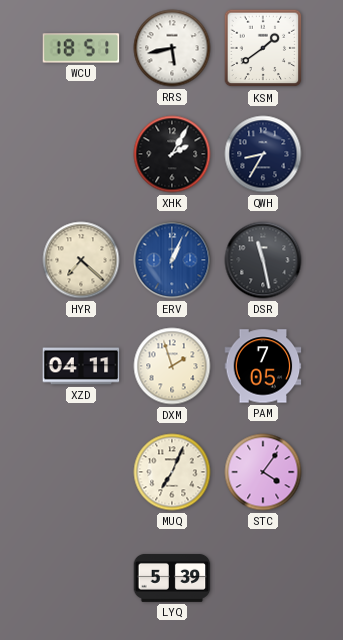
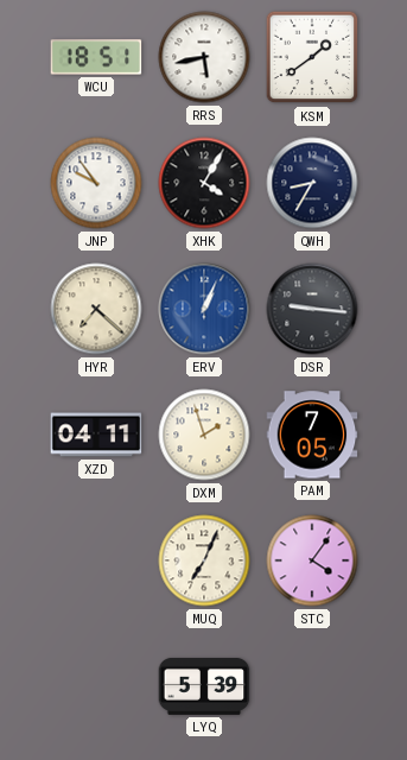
JNP: none -> 9:54 (96, 183)
XHK: 2:05 -> 4:05 (204, 183)
DSR: 11:28 -> 9:16 (312, 309)
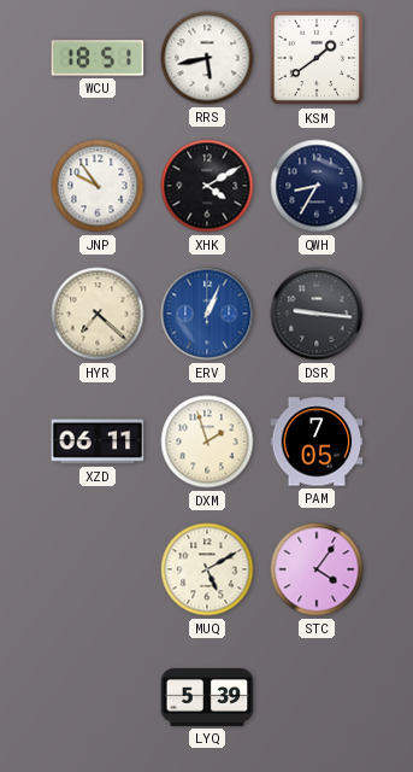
XHK: 4:05 -> 4:10 (207, 186)
XZD: 04:11 -> 06:11 (98, 441)
MUQ: 7:04 -> 5:10 (207, 569)
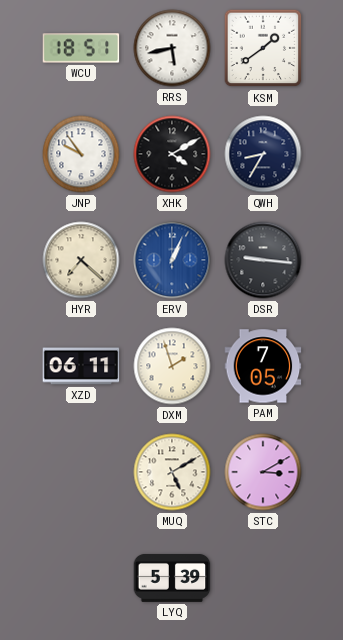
STC: 4:06 -> 3:10 (263, 472)
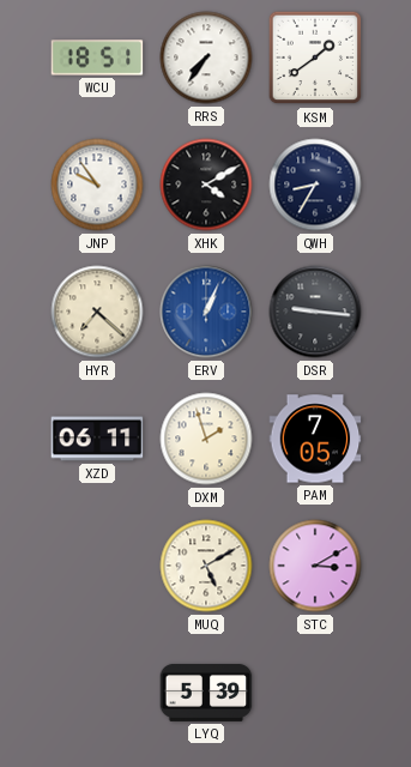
RRS: 5:43 -> 7:36 (206, 58)
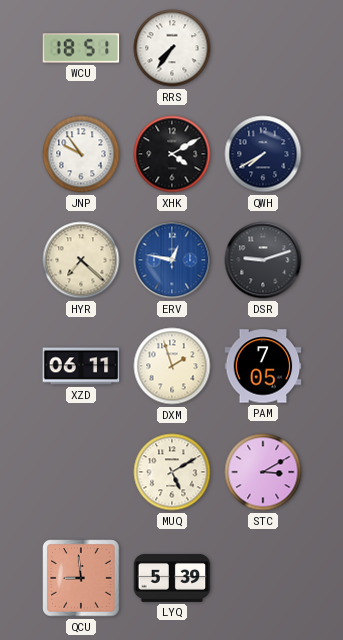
KSM: 1:39 -> none (315, 58)
QWH: 8:35 -> 7:40 (263, 154)
ERV: 1:04 -> 12:47 (172, 260)
DSR: 9:16 -> 9:12 (263, 260)
QCU: none -> 8:59 (81, 578)
